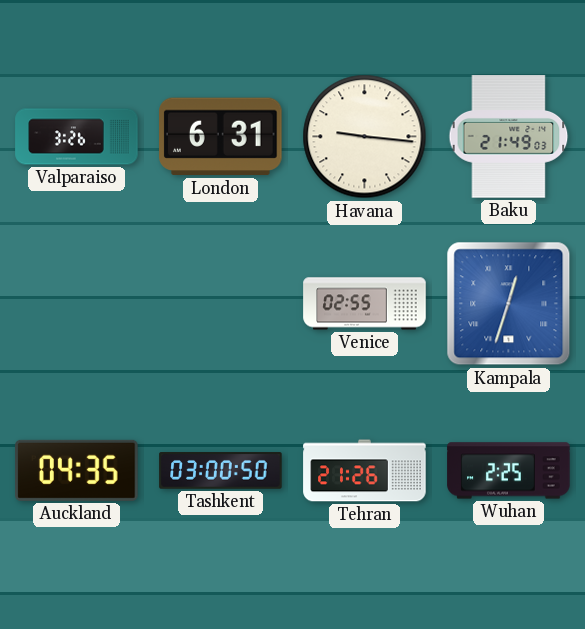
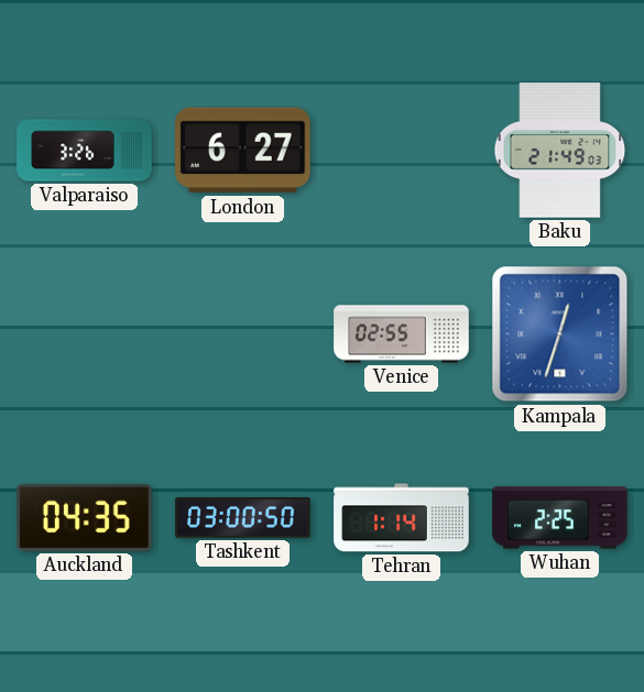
London: 6:31 -> 6:27 (243, 151)
Havana: 9:16 -> none (365, 137)
Tehran: 21:26 -> 1:14 (402, 518)
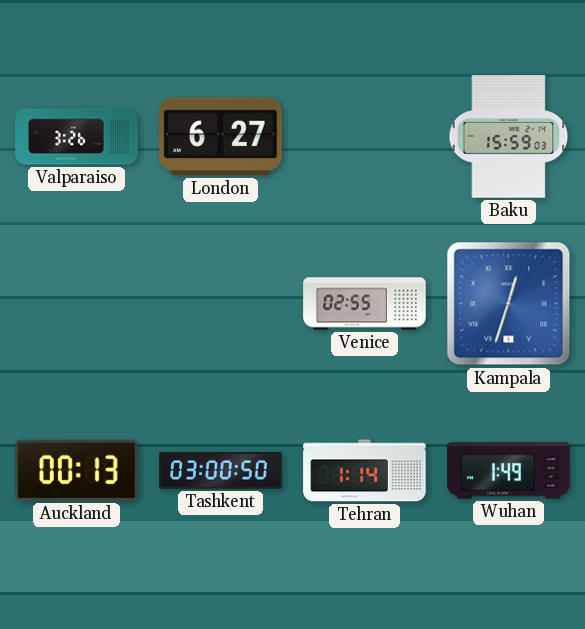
Baku: 21:49 -> 15:59 (509, 137)
Auckland: 04:35 -> 00:13 (77, 470)
Wuhan: 2:25 -> 1:49 (509, 471)
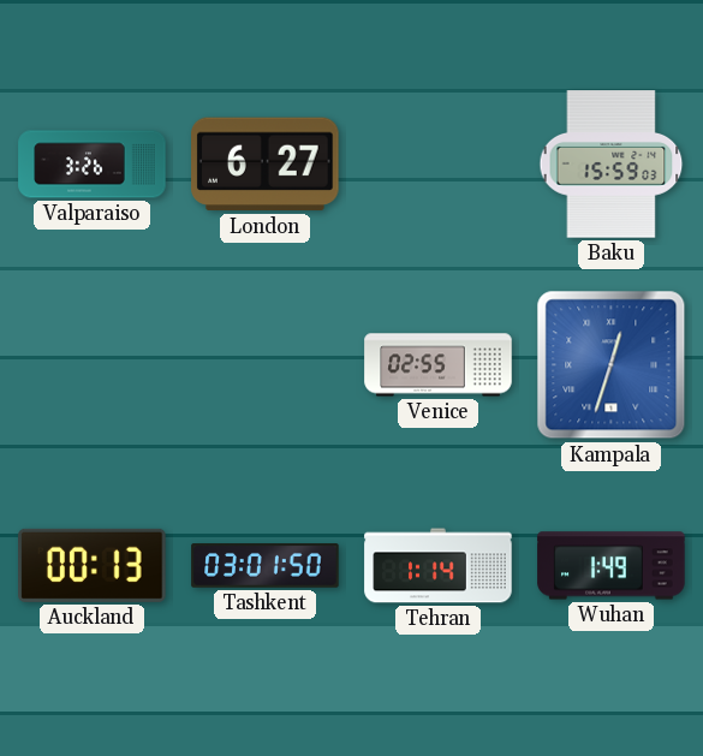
Tashkent: 03:00 -> 03:01 (266, 566)
